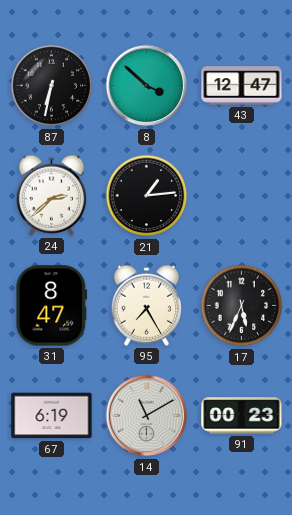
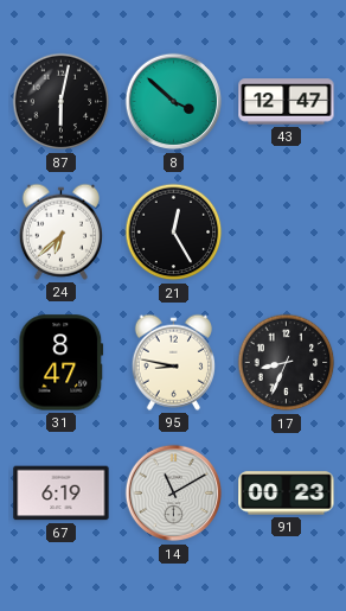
87: 6:32 -> 6:02 (62, 102)
24: 2:38 -> 6:38 (60, 231)
21: 1:14 -> 12:25 (174, 233)
95: 7:25 -> 8:47 (173, 362)
17: 5:34 -> 8:34 (287, 363)
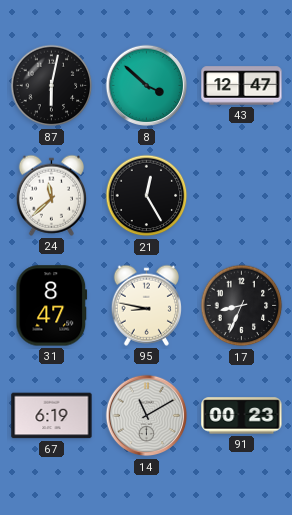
24: 6:38 -> 11:38 (51, 195)
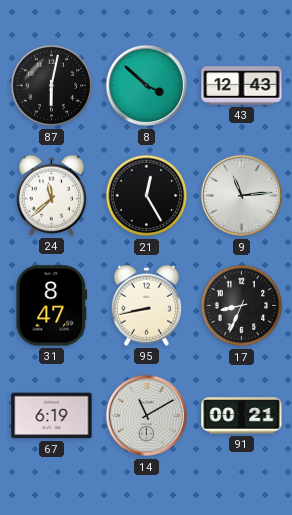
43: 12:47 -> 12:43 (242, 86)
9: none -> 11:14 (242, 196)
95: 8:47 -> 8:43 (146, 305)
91: 00:23 -> 00:21 (242, 416)
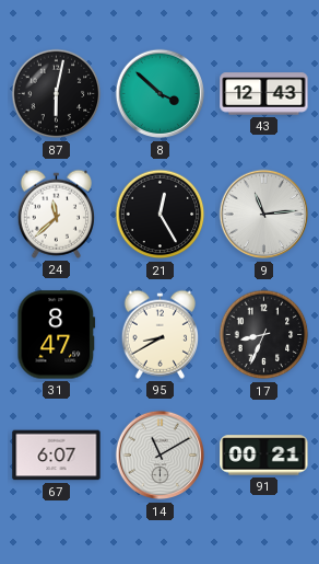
95: 8:43 -> 8:40 (159, 334)
67: 6:19 -> 6:07 (57, 456)
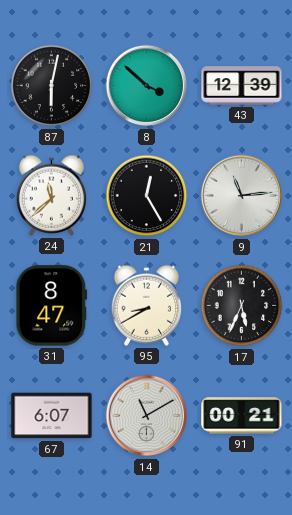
43: 12:43 -> 12:39 (242, 86)
17: 8:34 -> 5:34 (242, 306)
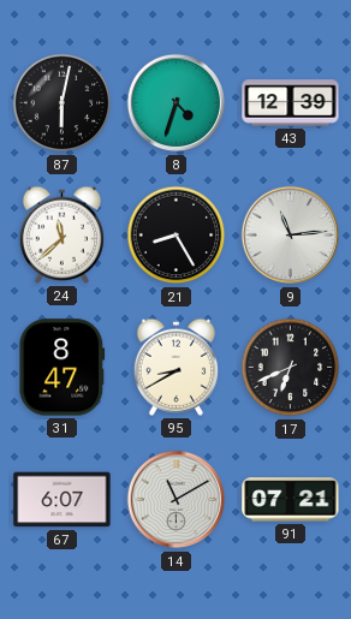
8: 3:52 -> 4:33 (177, 103)
21: 12:25 -> 8:25 (177, 236)
17: 5:34 -> 6:41 (291, 368)
91: 00:21 -> 07:21 (291, 500)
